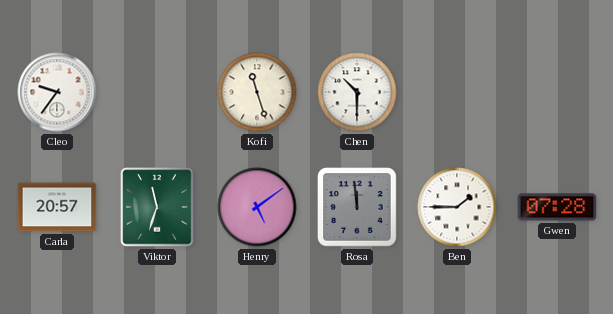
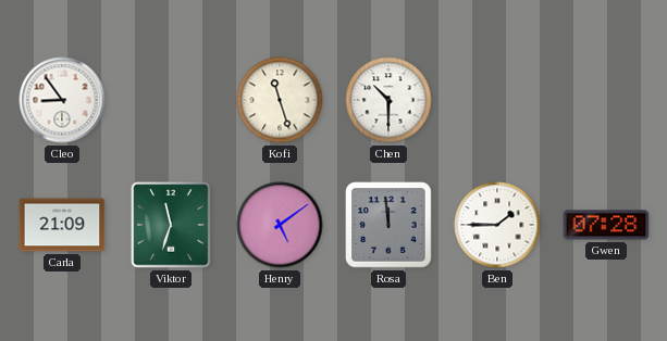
Cleo: 9:36 -> 8:54 (62, 100)
Carla: 20:57 -> 21:09 (62, 225)
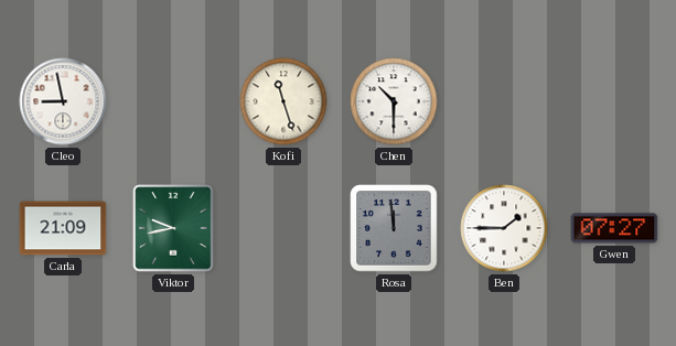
Cleo: 8:54 -> 8:58 (63, 101)
Viktor: 11:33 -> 9:43 (173, 228)
Henry: 5:09 -> none (280, 225)
Gwen: 07:28 -> 07:27 (614, 228)
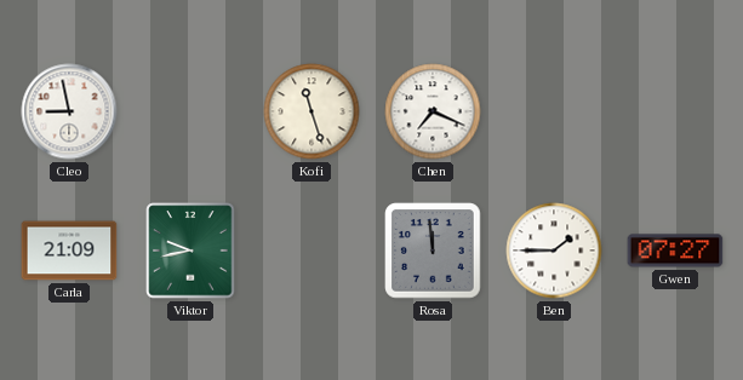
Chen: 10:30 -> 7:19 (433, 111)
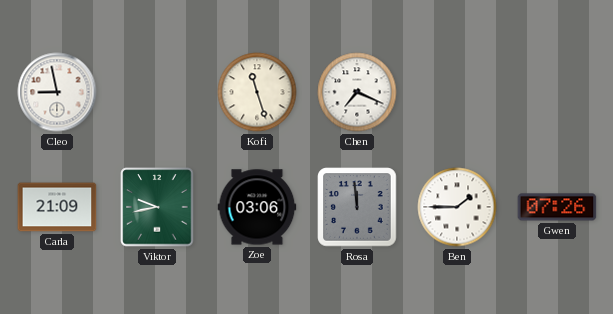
Zoe: none -> 03:06 (257, 207)
Gwen: 07:27 -> 07:26 (557, 207)
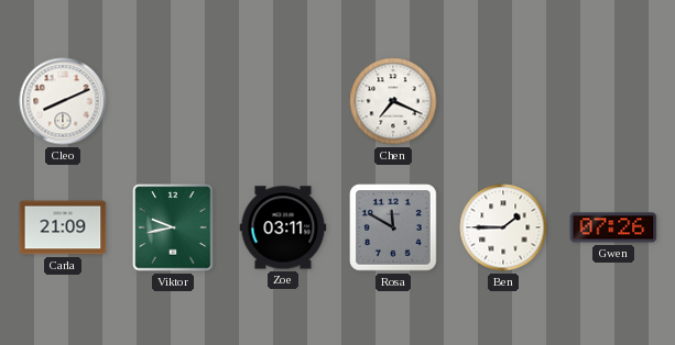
Cleo: 8:58 -> 8:11 (63, 101)
Kofi: 11:27 -> none (257, 92)
Zoe: 03:06 -> 03:11 (283, 227)
Rosa: 11:59 -> 11:50 (393, 227)
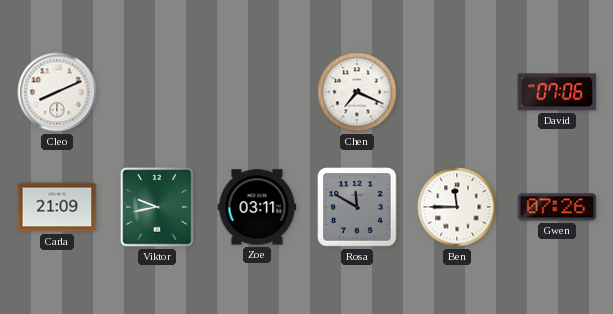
David: none -> 07:06 (557, 92)
Ben: 1:45 -> 11:45 (457, 207)
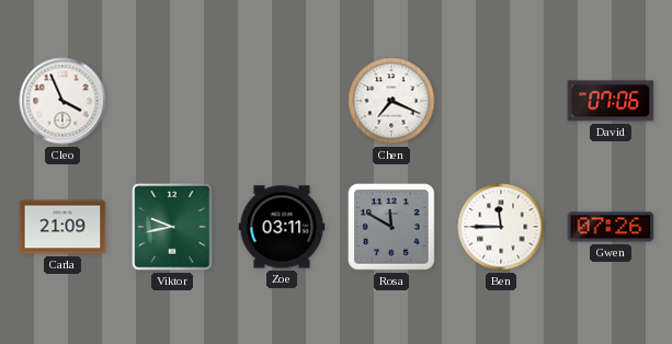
Cleo: 8:11 -> 3:56 (62, 101)
